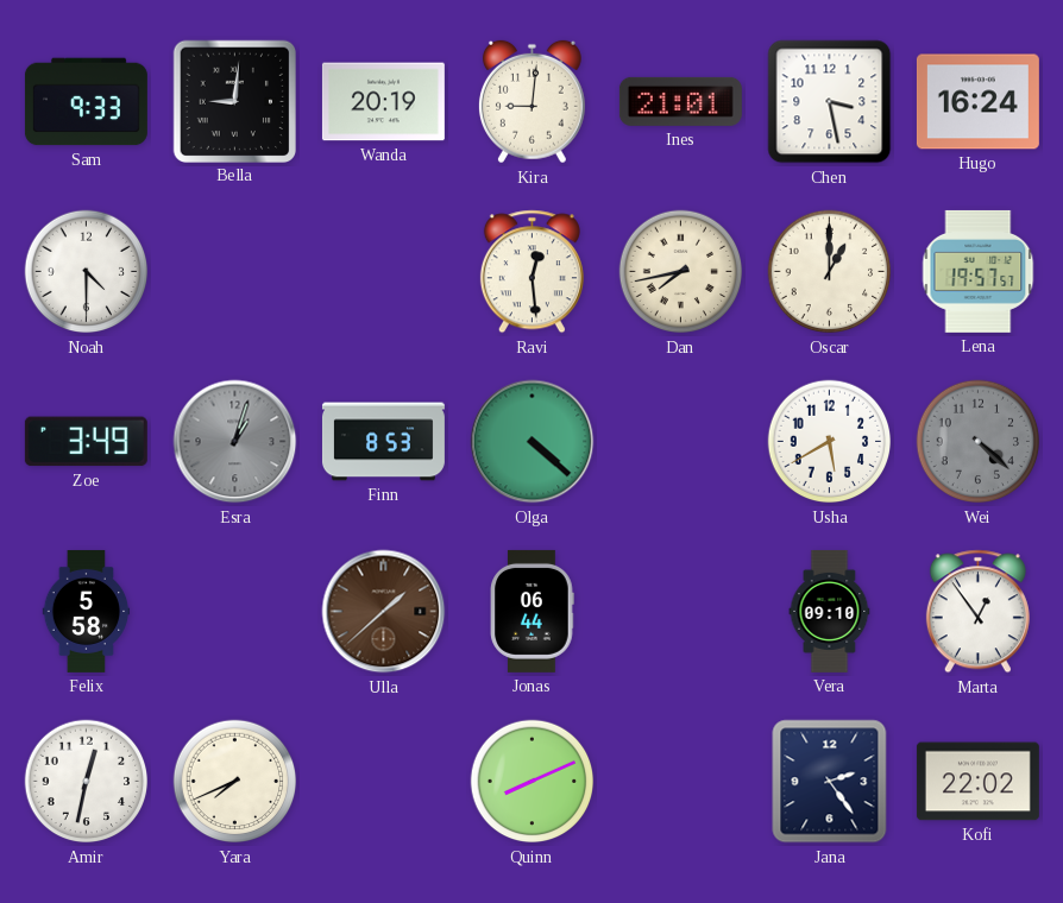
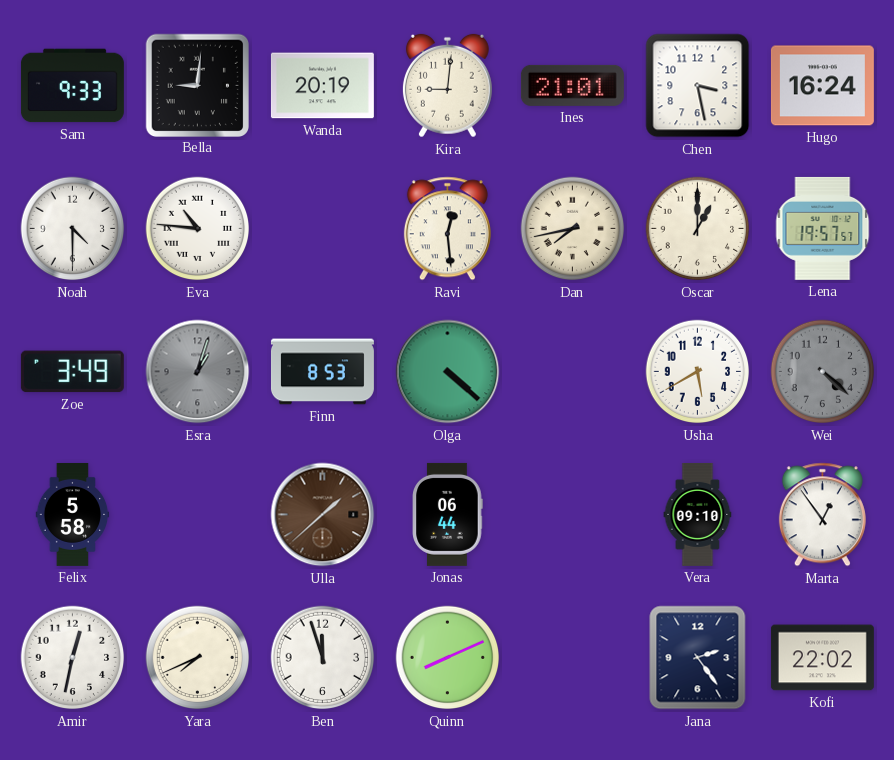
Eva: none -> 10:46 (198, 229)
Ben: none -> 11:57 (323, 658)
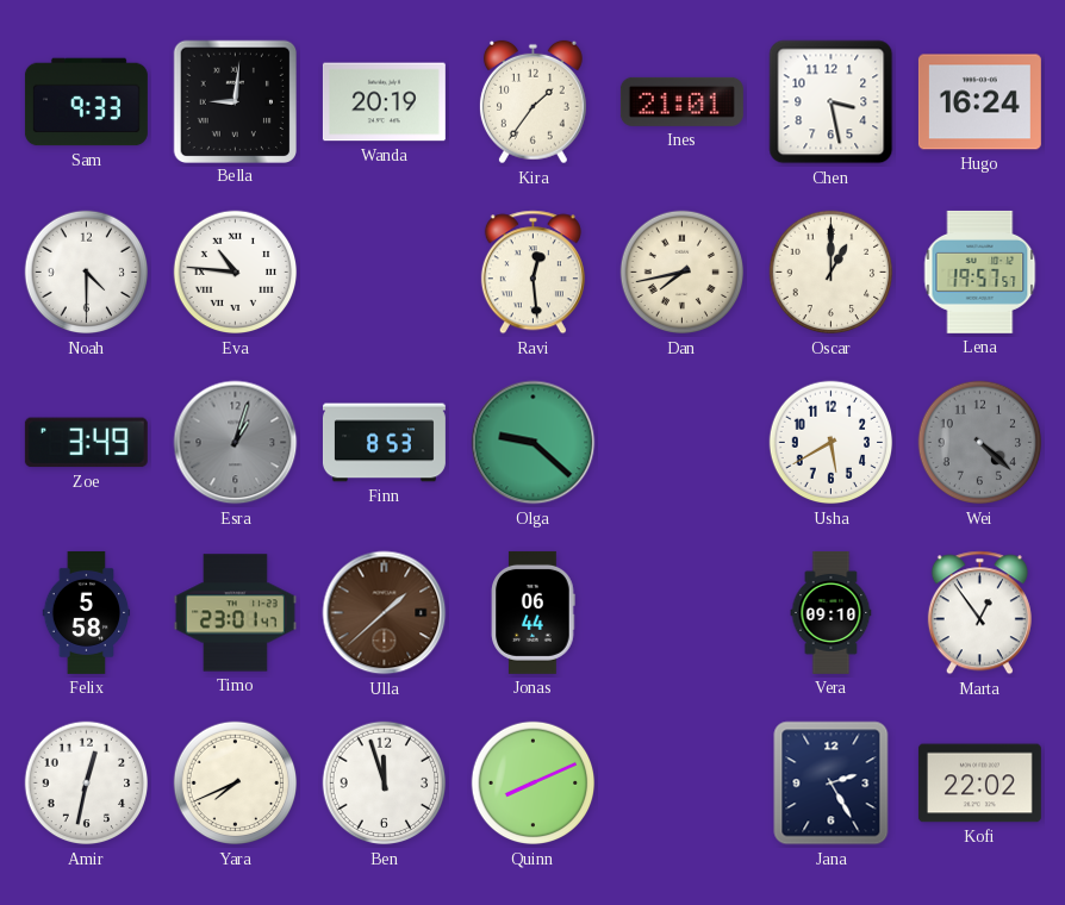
Kira: 9:01 -> 1:36 (532, 102)
Olga: 4:22 -> 9:22 (534, 443)
Timo: none -> 23:01 (235, 613)
Jana: 2:24 -> 2:25 (832, 784)
